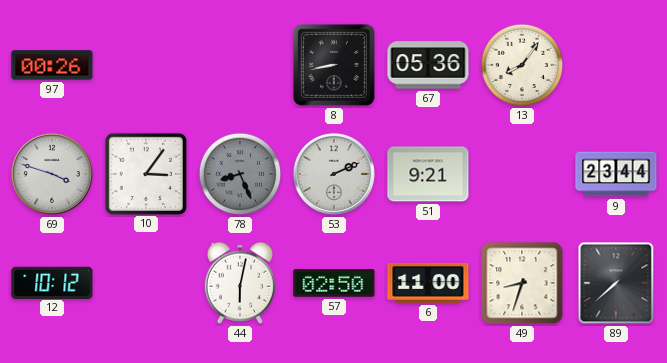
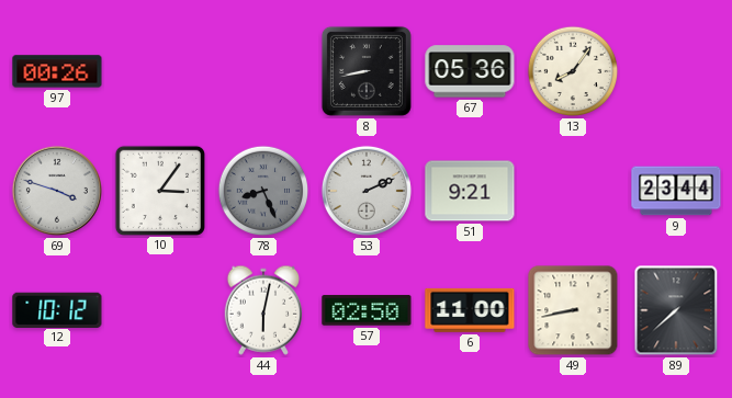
49: 8:33 -> 8:43 (573, 310)
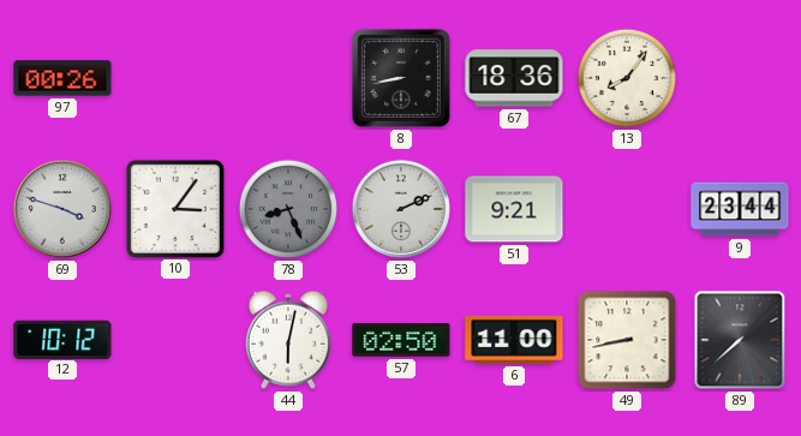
67: 05:36 -> 18:36 (514, 78)
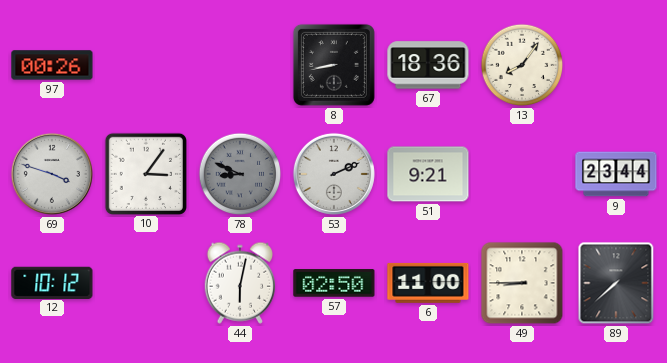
78: 8:26 -> 8:49 (240, 174)
49: 8:43 -> 8:45 (522, 283)
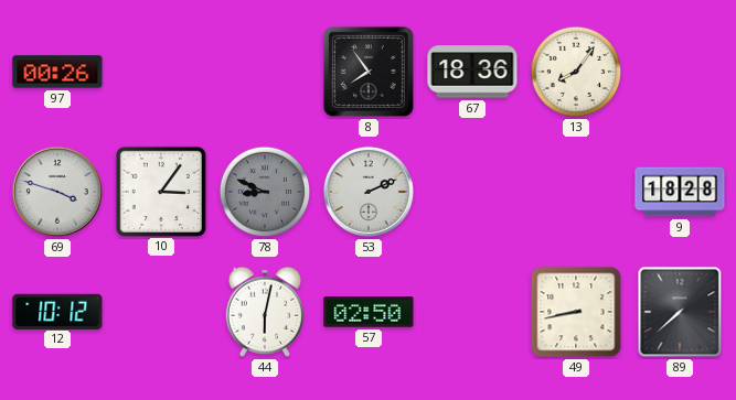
8: 8:43 -> 7:54 (369, 72)
51: 9:21 -> none (428, 174)
9: 23:44 -> 18:28 (680, 192)
6: 11:00 -> none (428, 283)
49: 8:45 -> 8:43 (576, 312)
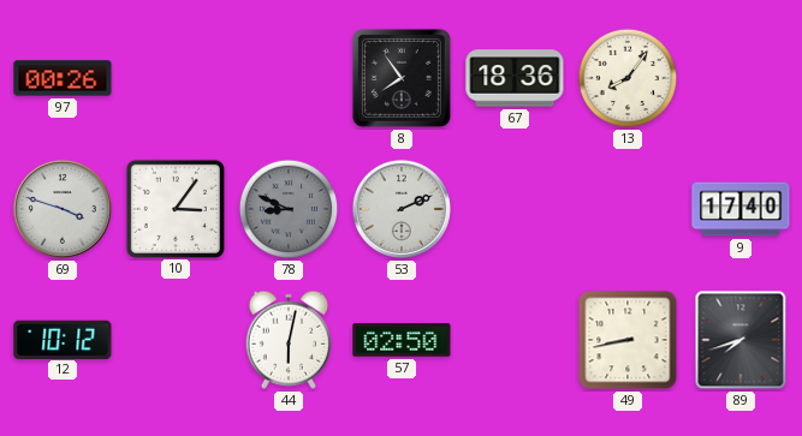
9: 18:28 -> 17:40 (741, 209)
89: 7:38 -> 7:42 (741, 340)
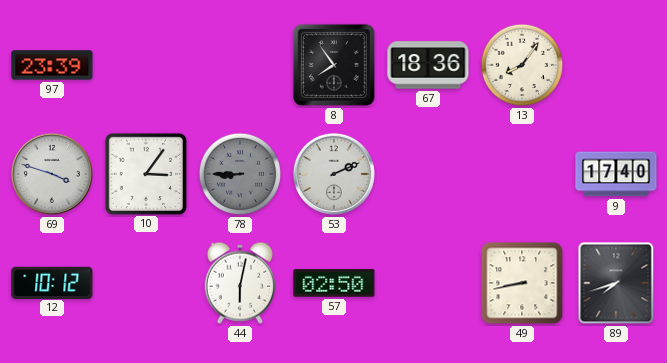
97: 00:26 -> 23:39 (52, 65)
78: 8:49 -> 8:45 (240, 174)
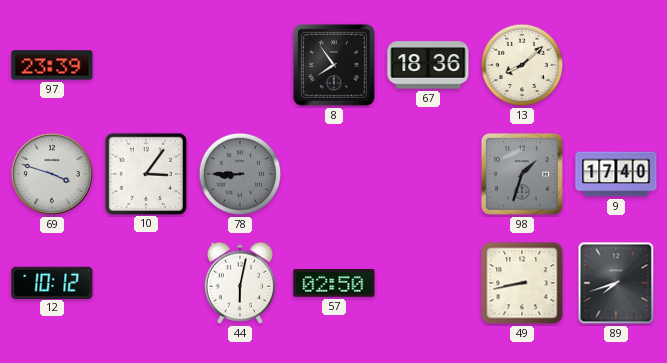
13: 8:06 -> 8:08 (522, 65)
53: 2:11 -> none (334, 174)
98: none -> 1:33 (522, 174)
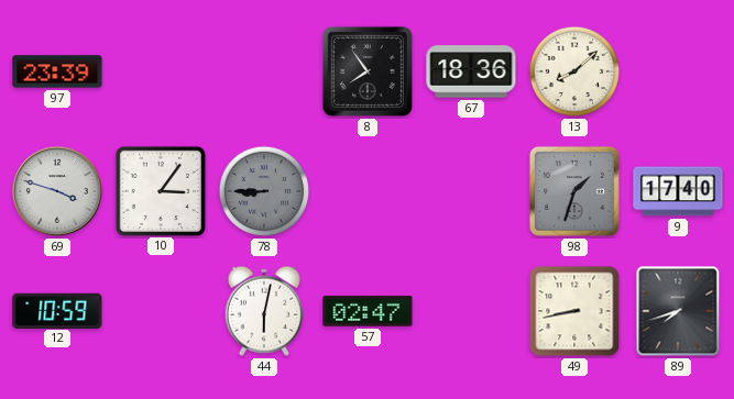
12: 10:12 -> 10:59 (57, 310)
57: 02:50 -> 02:47 (368, 311)
